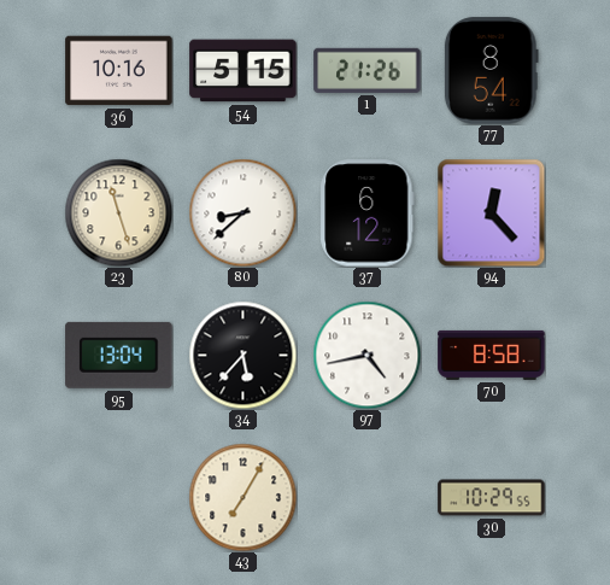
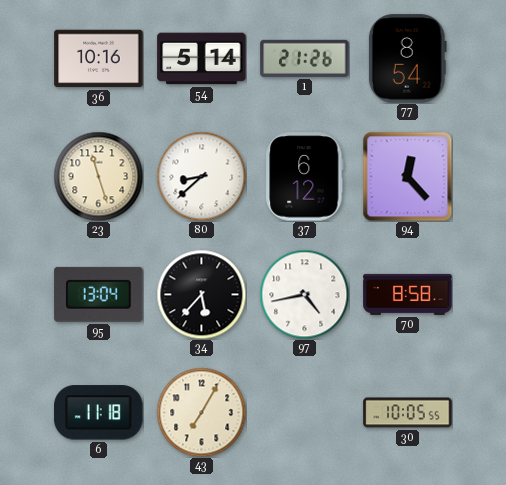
54: 5:15 -> 5:14 (202, 59)
6: none -> 11:18 (99, 413)
30: 10:29 -> 10:05 (408, 413)
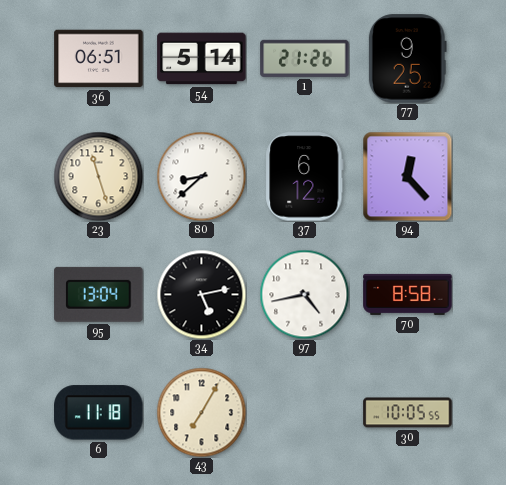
36: 10:16 -> 06:51 (99, 59)
77: 8:54 -> 9:25 (407, 59)
34: 5:37 -> 5:13 (201, 294)
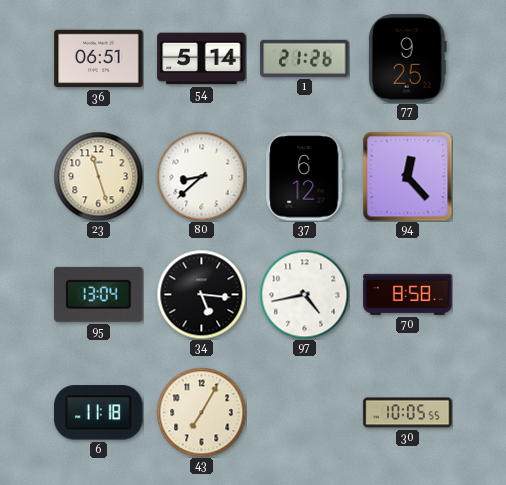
34: 5:13 -> 5:16 (201, 294)
